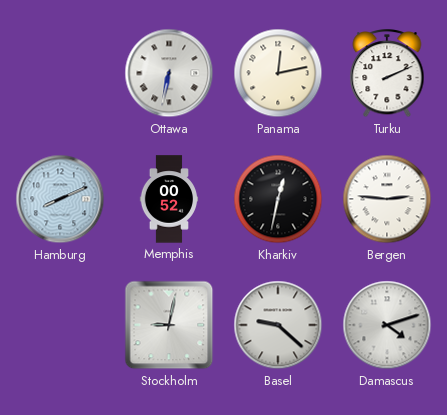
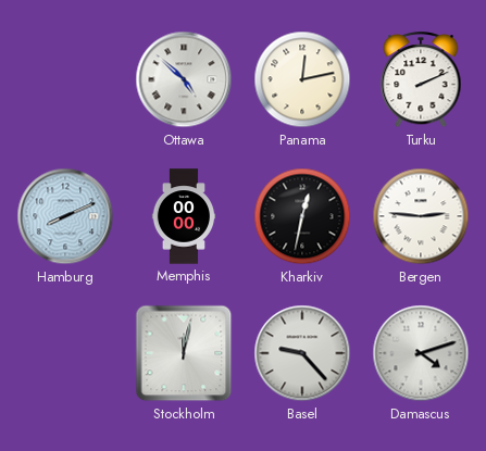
Ottawa: 6:32 -> 4:52 (184, 79)
Memphis: 00:52 -> 00:00 (184, 216)
Stockholm: 9:02 -> 12:02 (184, 353)
Basel: 9:22 -> 9:23 (302, 353)
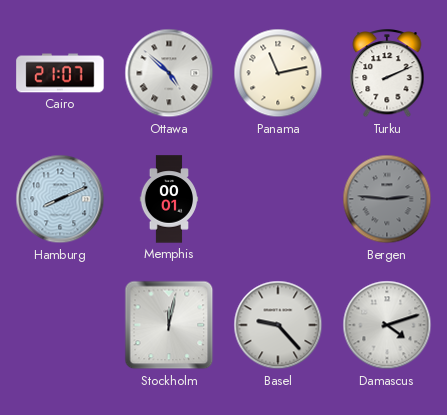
Cairo: none -> 21:07 (60, 73)
Panama: 12:13 -> 11:13 (278, 73)
Memphis: 00:00 -> 00:01 (169, 199)
Kharkiv: 12:32 -> none (302, 216)
Bergen dial: white -> grey (387, 199)
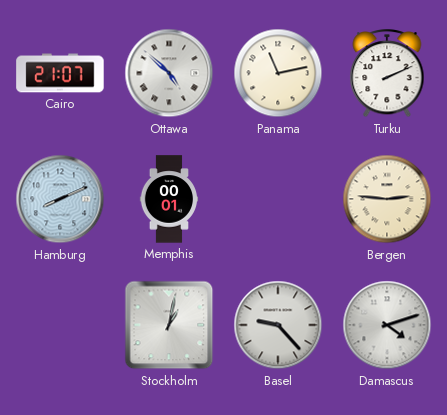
Bergen dial: grey -> cream (387, 199)
Stockholm: 12:02 -> 1:02 (169, 325)
